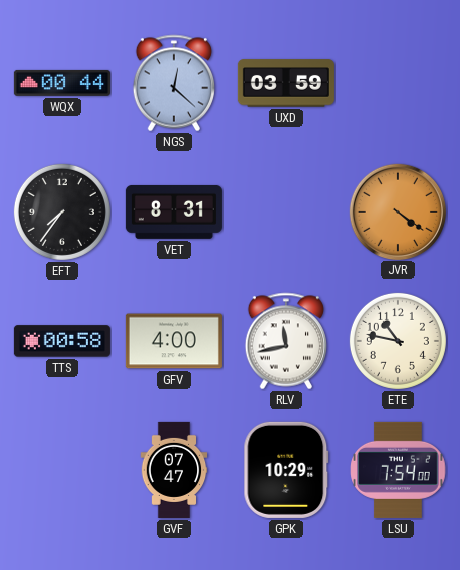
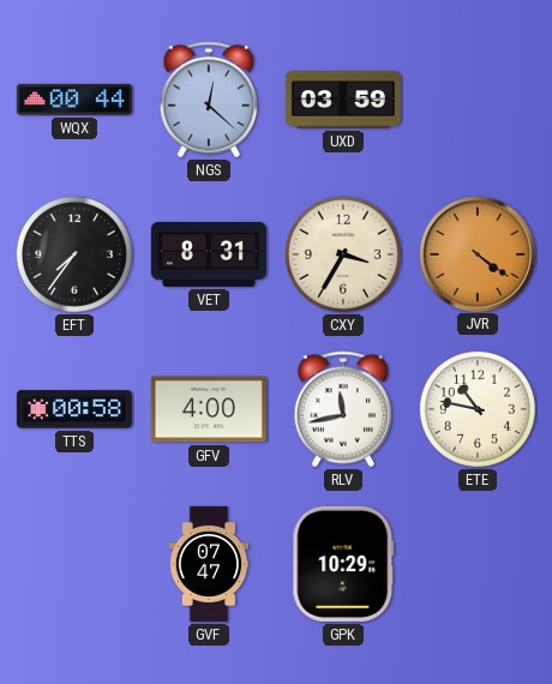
CXY: none -> 3:35 (343, 254)
LSU: 7:54 -> none (398, 470)
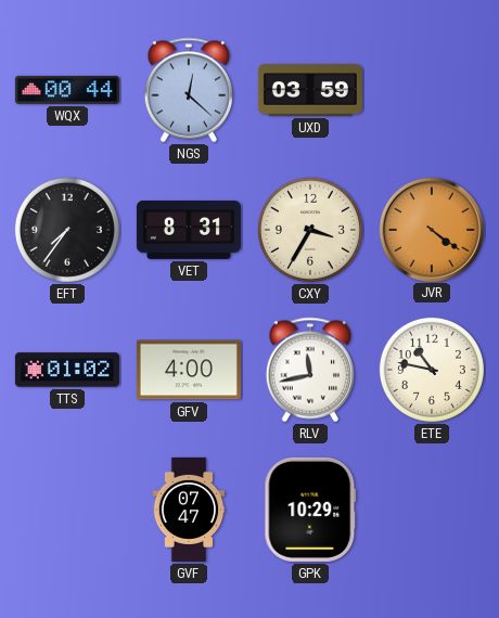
TTS: 00:58 -> 01:02 (67, 370)
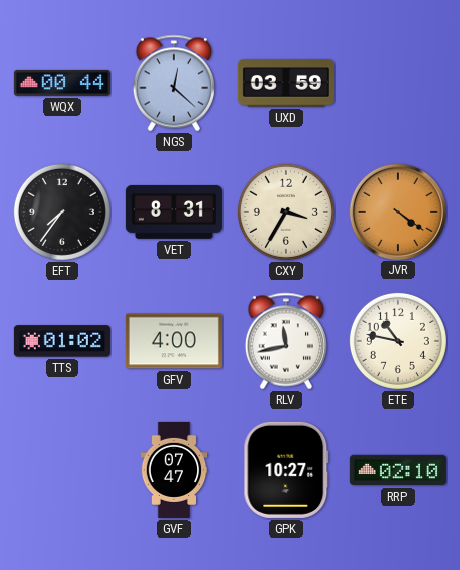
GPK: 10:29 -> 10:27 (286, 470)
RRP: none -> 02:10 (398, 470)
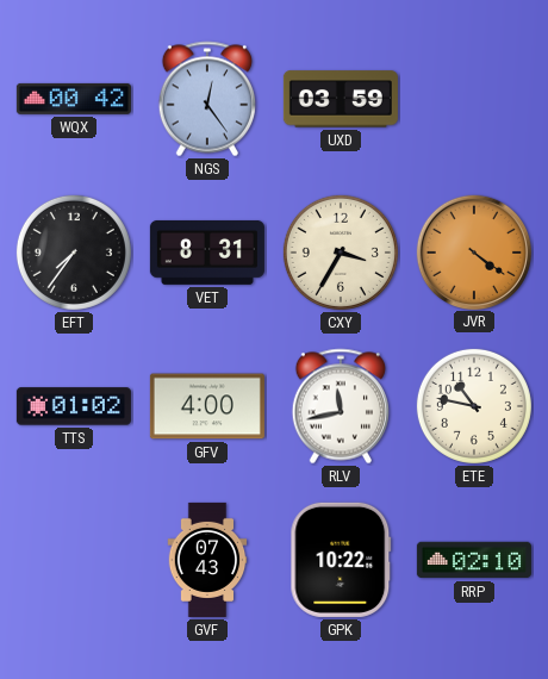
WQX: 00:44 -> 00:42 (74, 99)
NGS: 12:22 -> 12:24 (206, 99)
GVF: 07:47 -> 07:43 (207, 560)
GPK: 10:27 -> 10:22 (341, 560)
